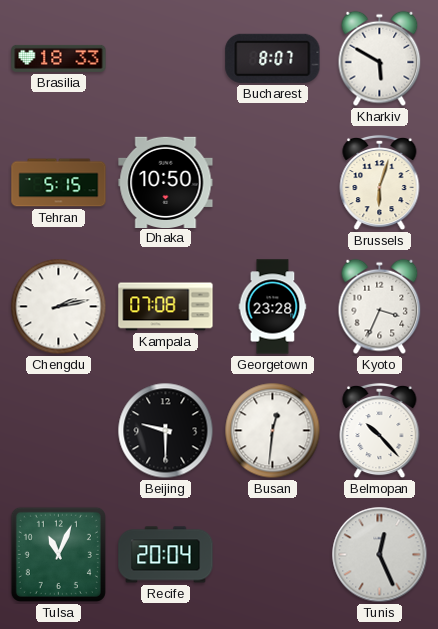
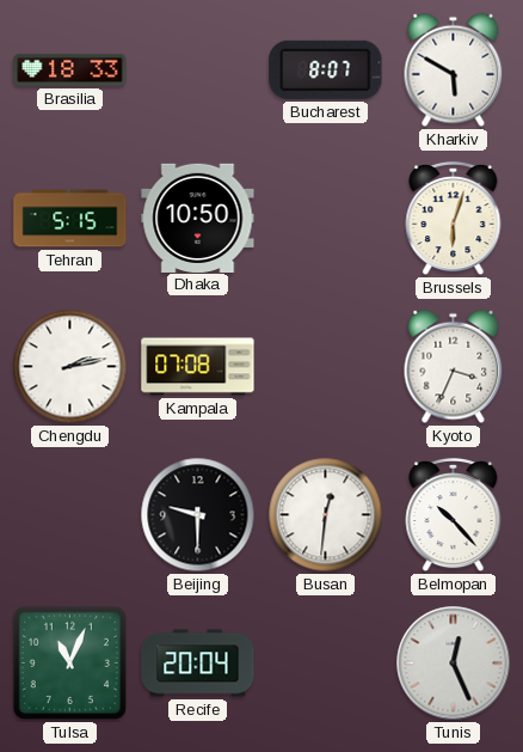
Georgetown: 23:28 -> none (273, 307)
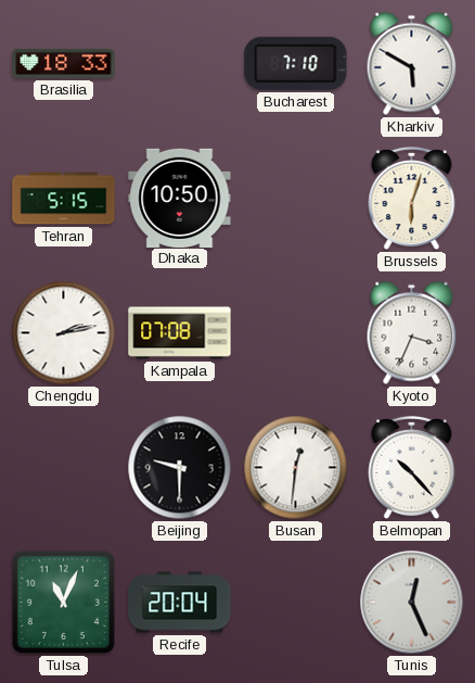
Bucharest: 8:07 -> 7:10 (296, 63)
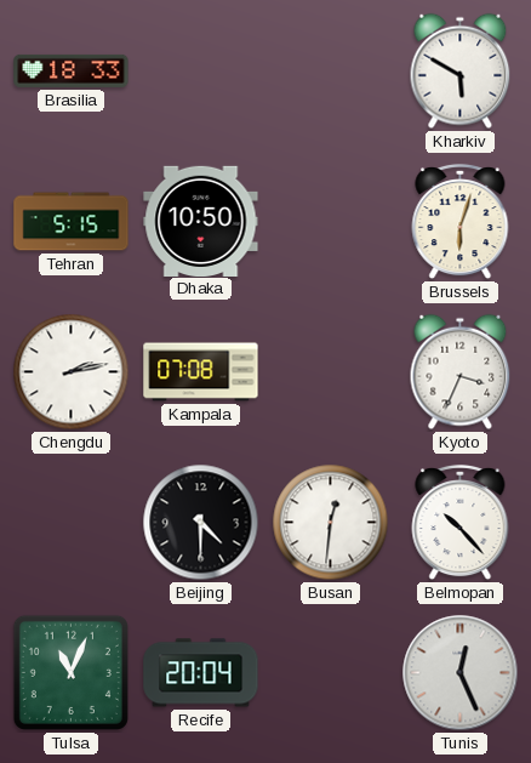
Bucharest: 7:10 -> none (296, 63)
Beijing: 9:30 -> 4:30 (201, 523)
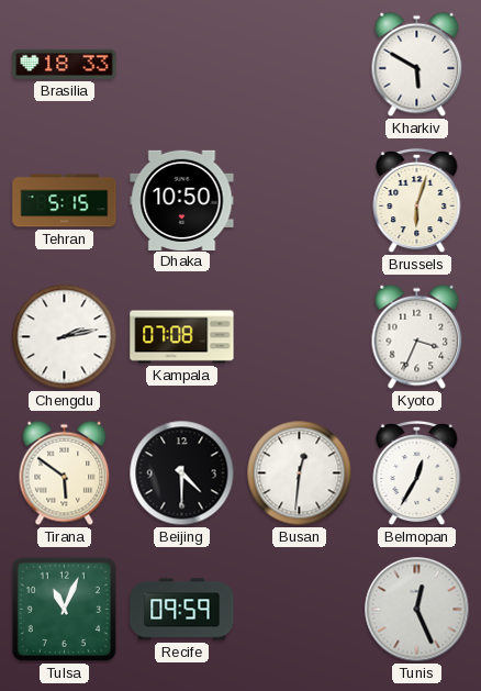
Tirana: none -> 5:51 (65, 473)
Belmopan: 10:23 -> 12:35 (417, 473)
Recife: 20:04 -> 09:59 (182, 610)
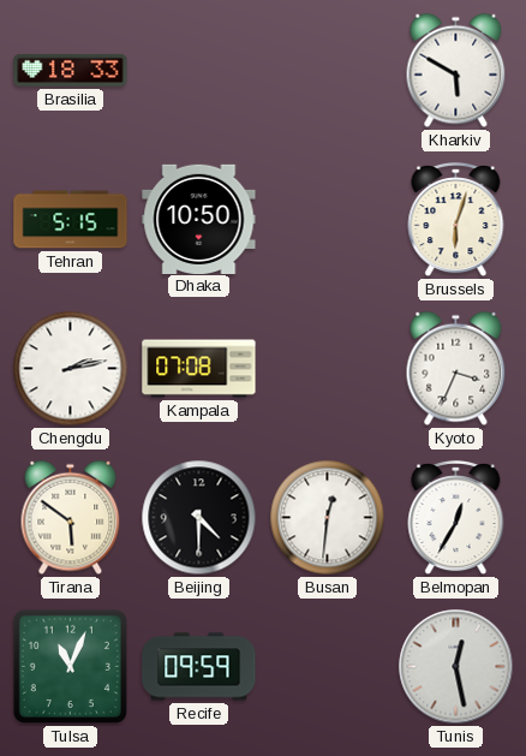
Tunis: 12:26 -> 12:28 (456, 667)
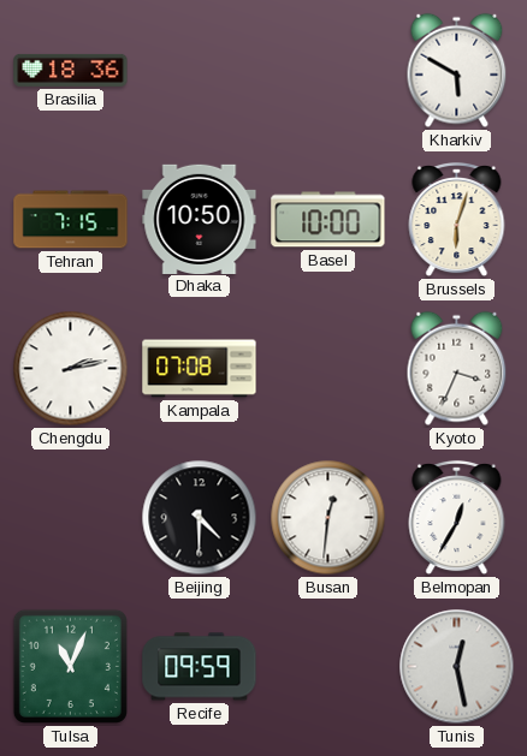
Brasilia: 18:33 -> 18:36 (71, 70)
Tehran: 5:15 -> 7:15 (71, 220)
Basel: none -> 10:00 (328, 220)
Tirana: 5:51 -> none (71, 518)
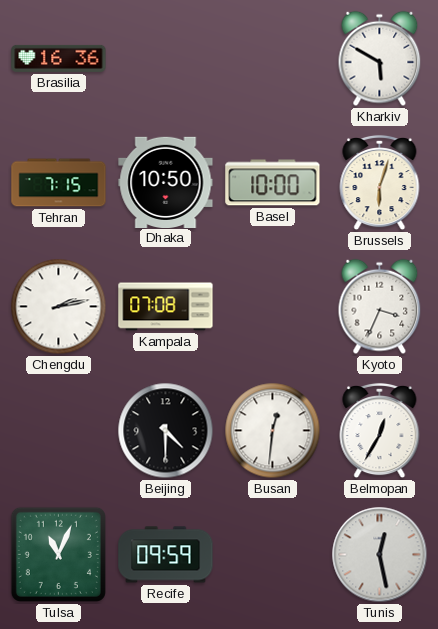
Brasilia: 18:36 -> 16:36 (59, 58)
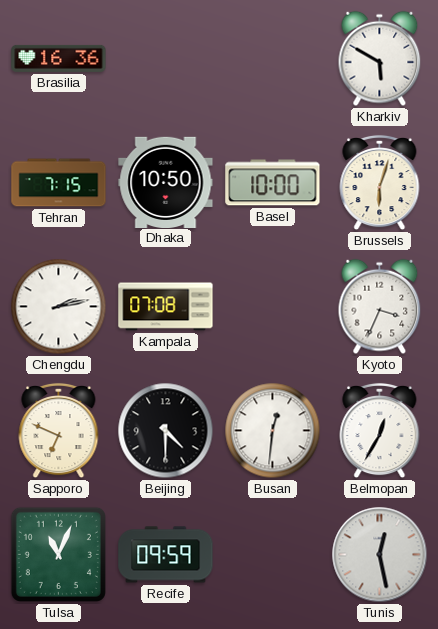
Sapporo: none -> 6:49 (59, 431)
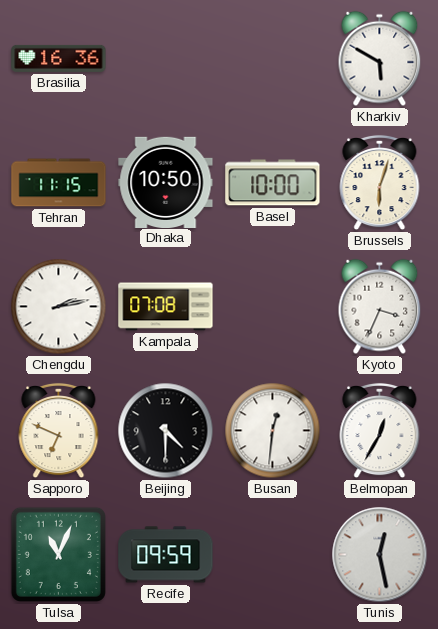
Tehran: 7:15 -> 11:15 (59, 183)
